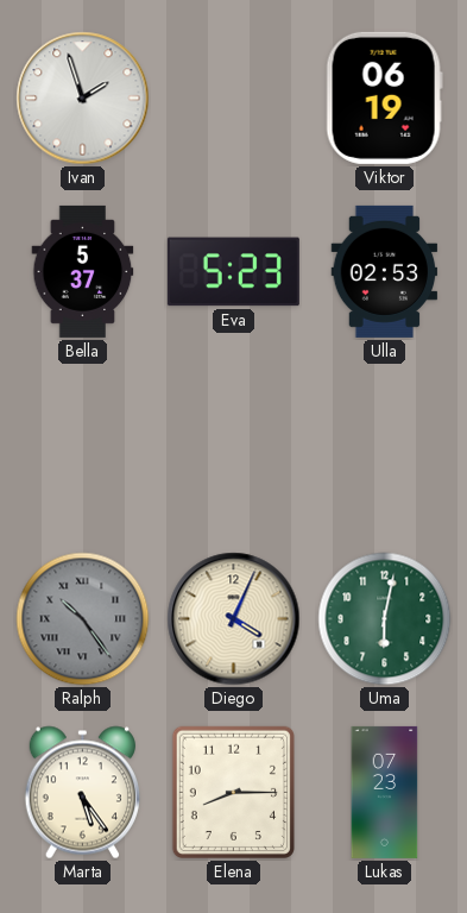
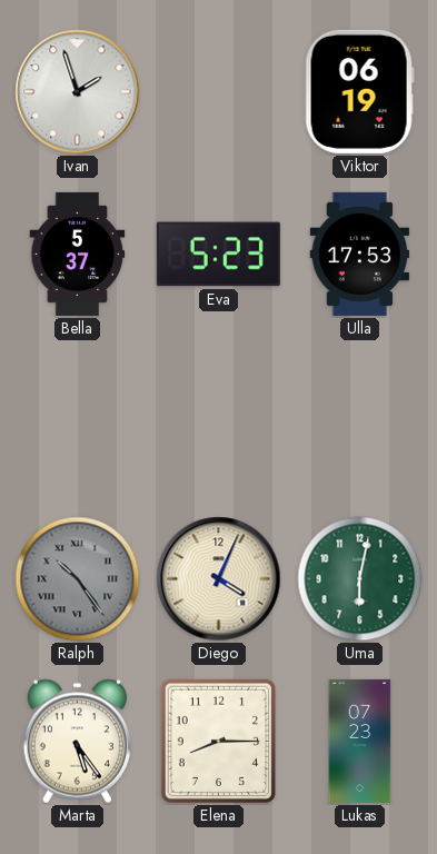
Ulla: 02:53 -> 17:53 (360, 254)
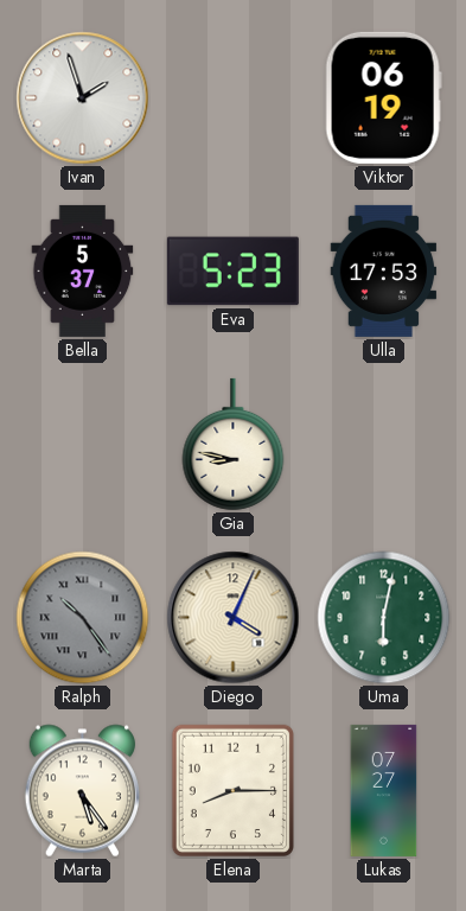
Gia: none -> 8:47 (234, 445)
Lukas: 07:23 -> 07:27 (384, 790)
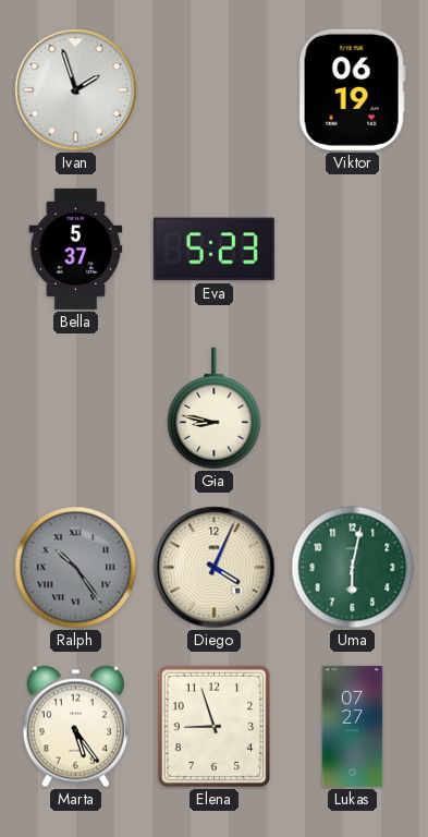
Ulla: 17:53 -> none (384, 270)
Elena: 8:15 -> 8:57 (213, 726)
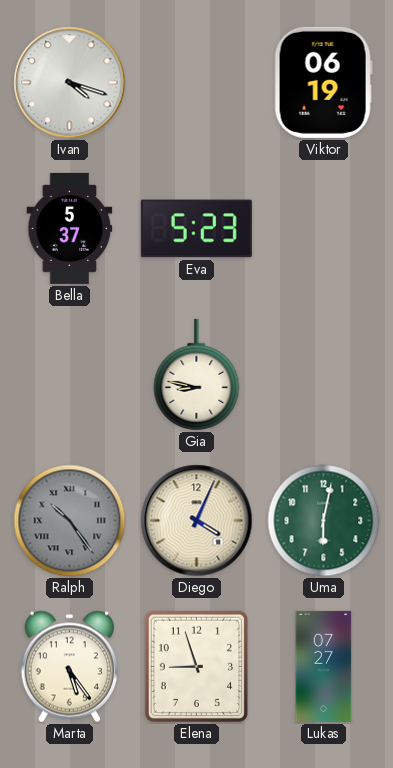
Ivan: 1:57 -> 4:18 (70, 83)
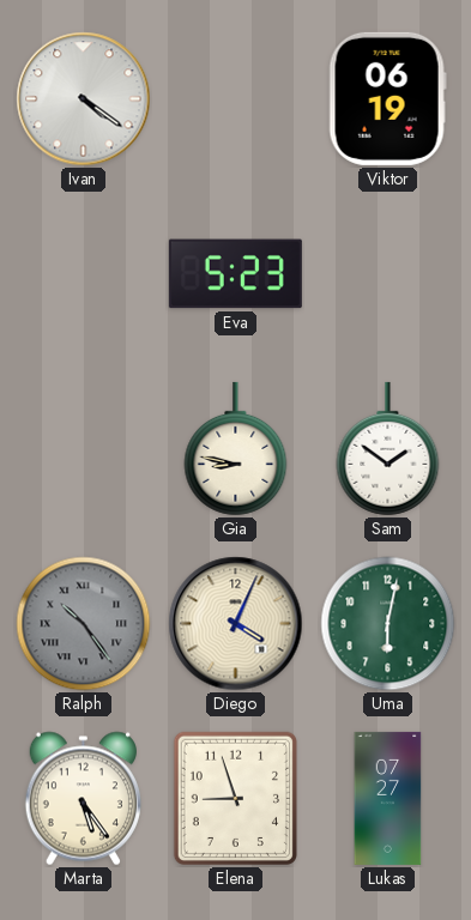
Ivan: 4:18 -> 4:21 (84, 99)
Bella: 5:37 -> none (70, 228)
Sam: none -> 1:51 (388, 449)
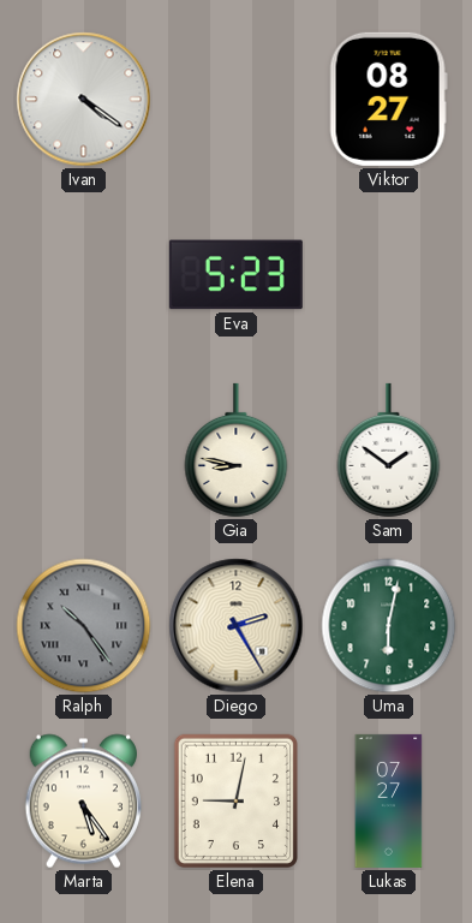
Viktor: 06:19 -> 08:27 (388, 99)
Diego: 4:04 -> 2:25 (237, 626)
Elena: 8:57 -> 9:02 (235, 800)
